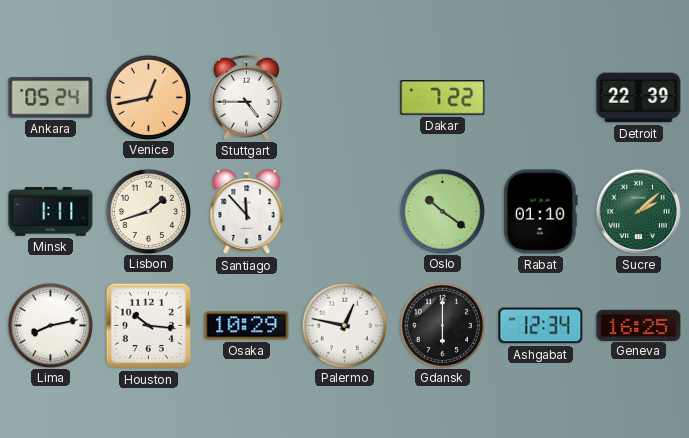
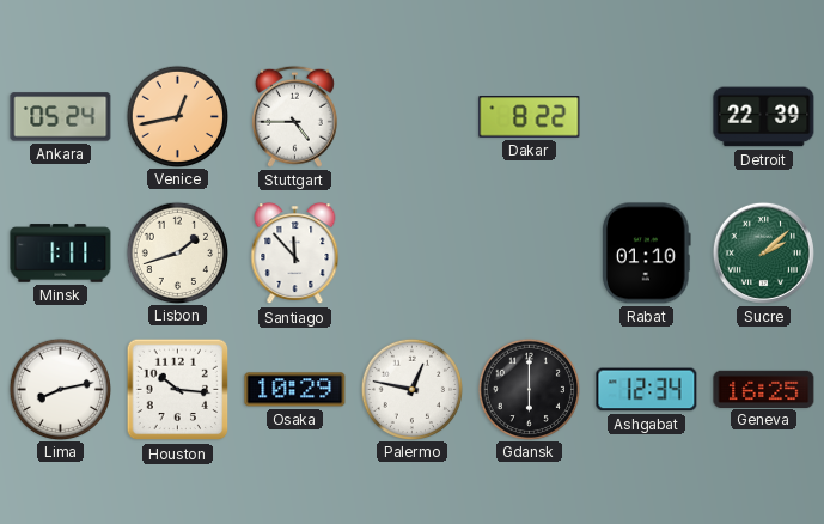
Dakar: 7:22 -> 8:22 (530, 117)
Oslo: 10:21 -> none (442, 211)
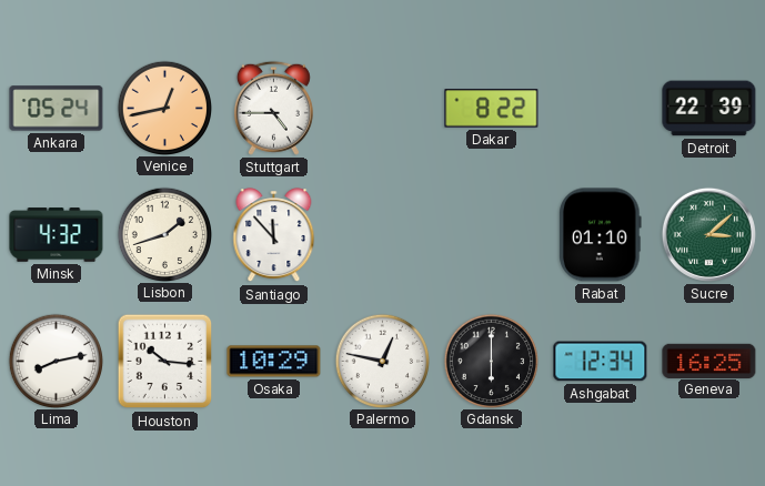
Minsk: 1:11 -> 4:32 (57, 235)
Sucre: 2:08 -> 3:08 (708, 234)
